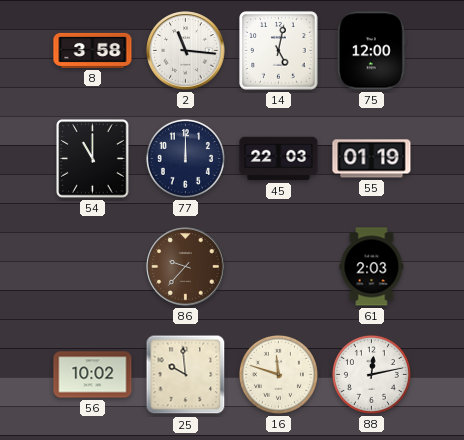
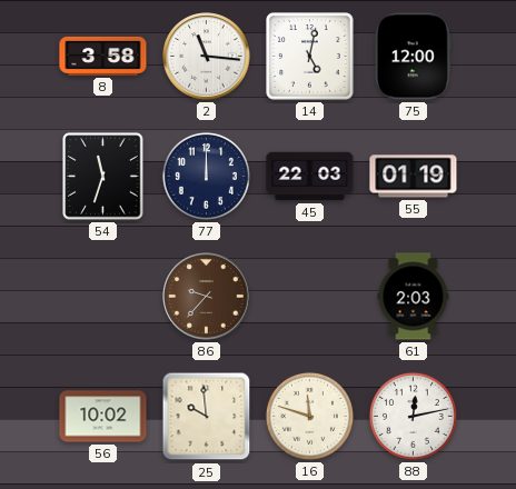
54: 11:00 -> 11:33 (103, 177)
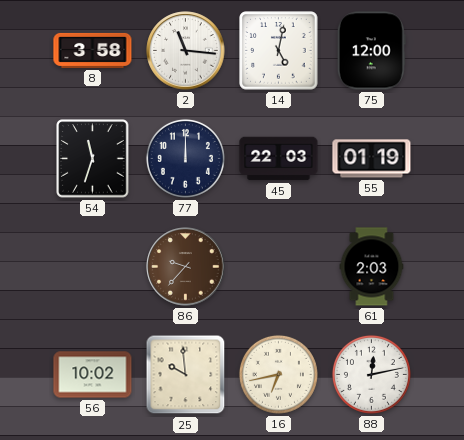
16: 11:48 -> 6:43 (278, 374)
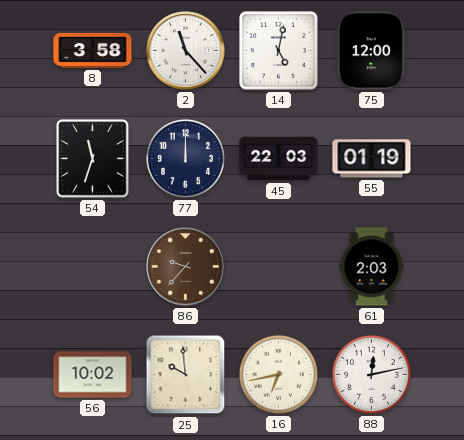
2: 11:16 -> 11:23 (186, 51)
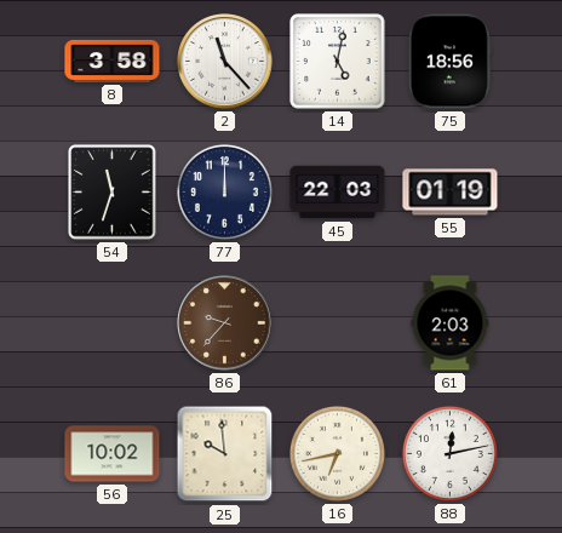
75: 12:00 -> 18:56 (449, 62)
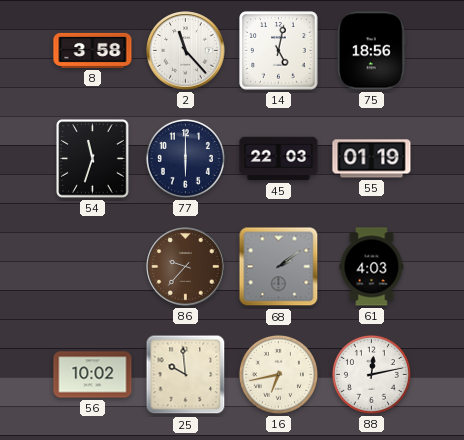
77: 12:00 -> 6:00 (185, 158)
68: none -> 2:09 (279, 267)
61: 2:03 -> 4:03 (372, 267)
